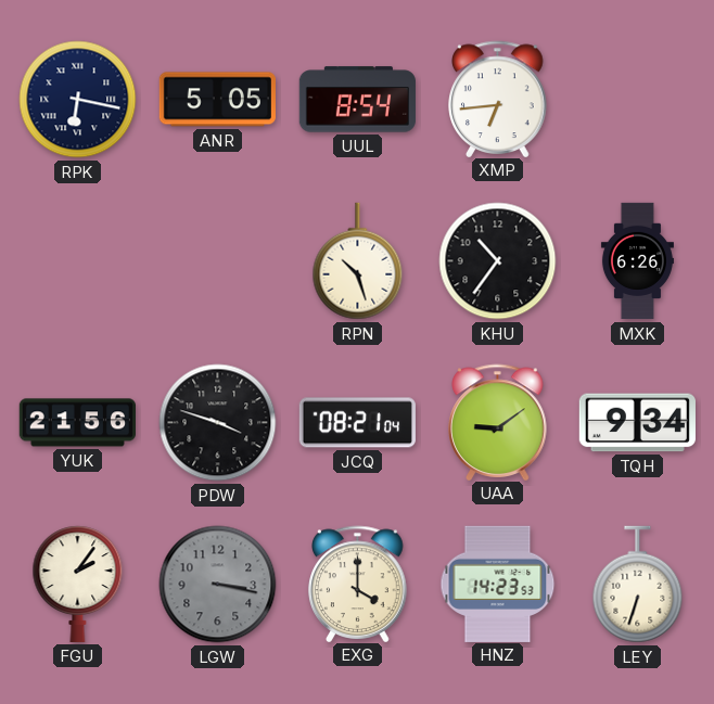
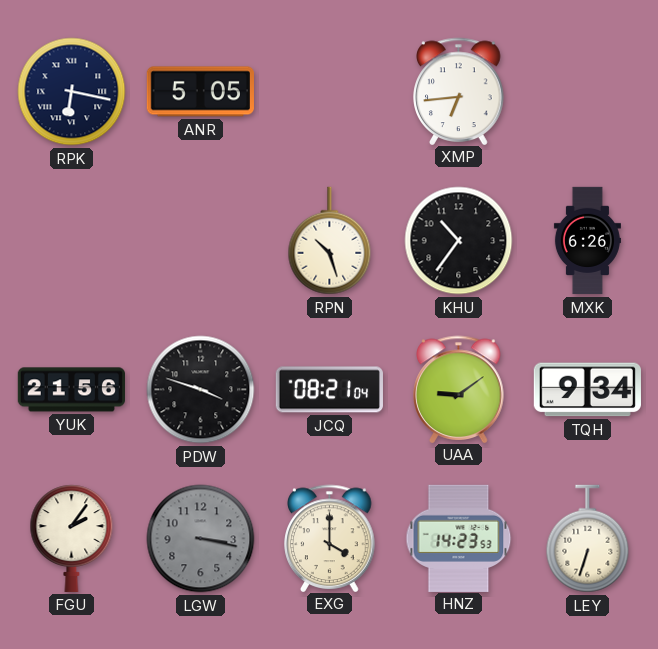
UUL: 8:54 -> none (357, 100)
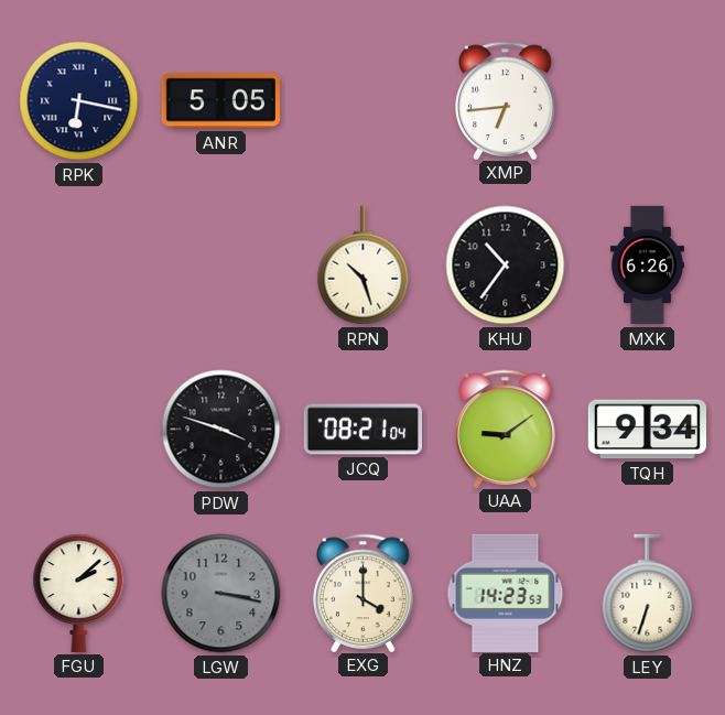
YUK: 21:56 -> none (71, 390)
FGU: 2:06 -> 2:08 (79, 593)
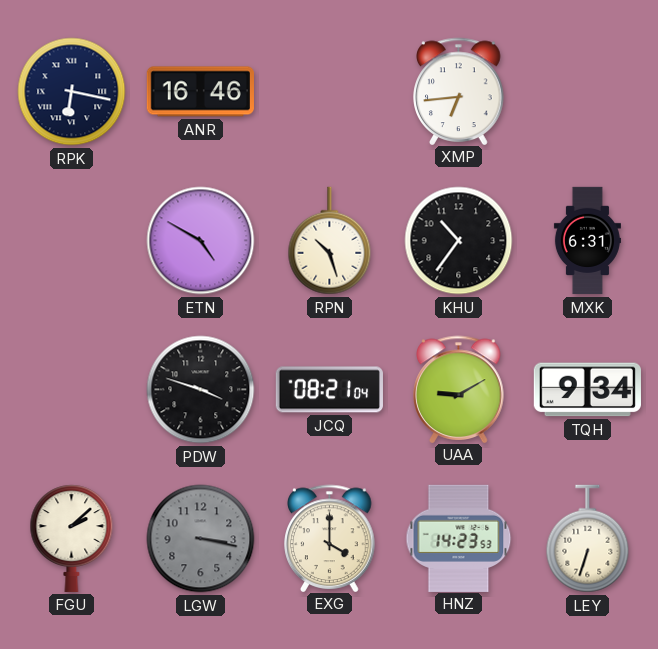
ANR: 5:05 -> 16:46 (200, 92)
ETN: none -> 4:50 (201, 241)
MXK: 6:26 -> 6:31 (587, 241)
UAA: 9:09 -> 9:10 (459, 389)
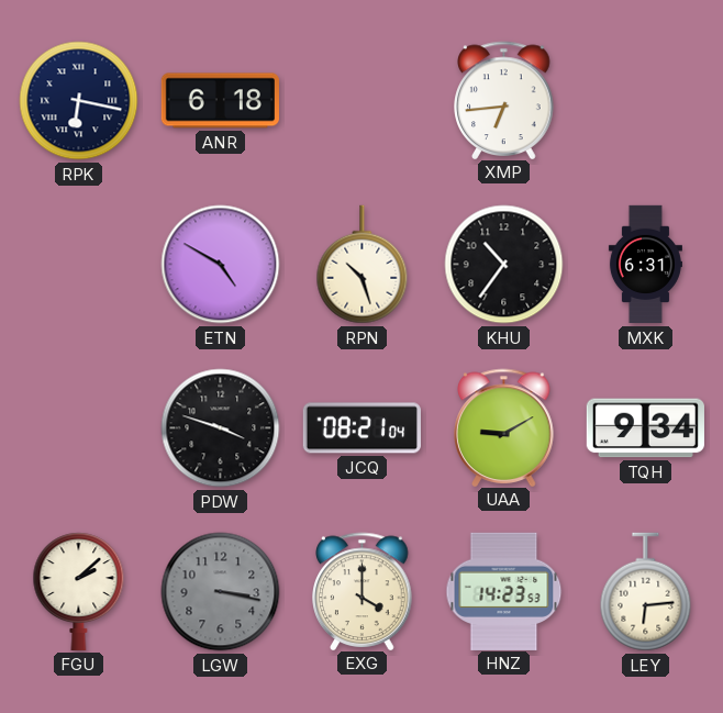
ANR: 16:46 -> 6:18 (220, 101)
LEY: 6:33 -> 6:14 (646, 592)
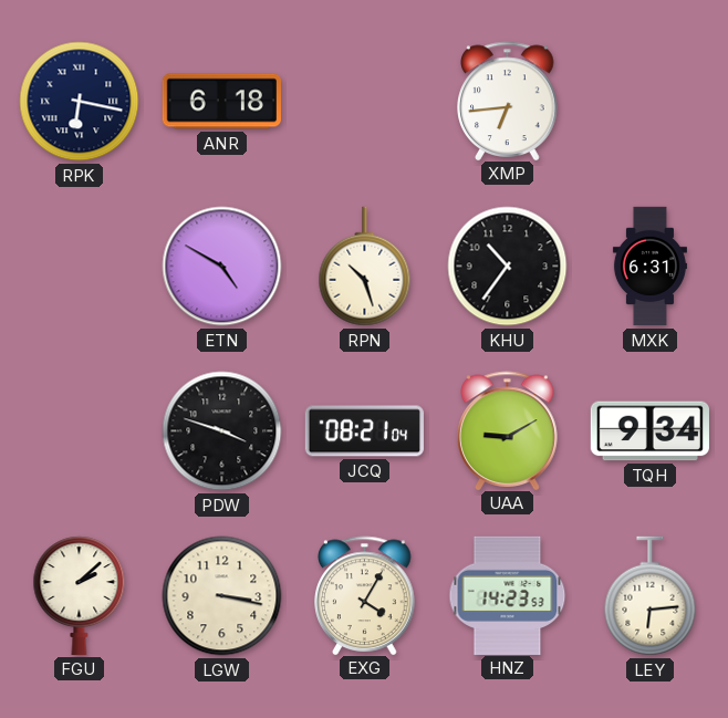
LGW dial: grey -> cream (222, 596)
EXG: 4:00 -> 4:05 (365, 595)
